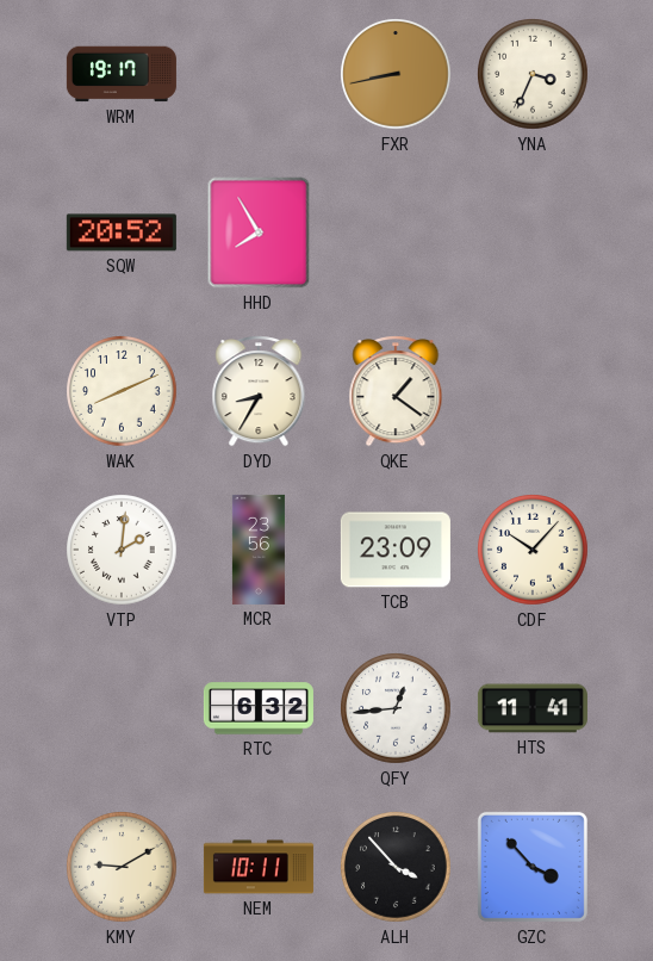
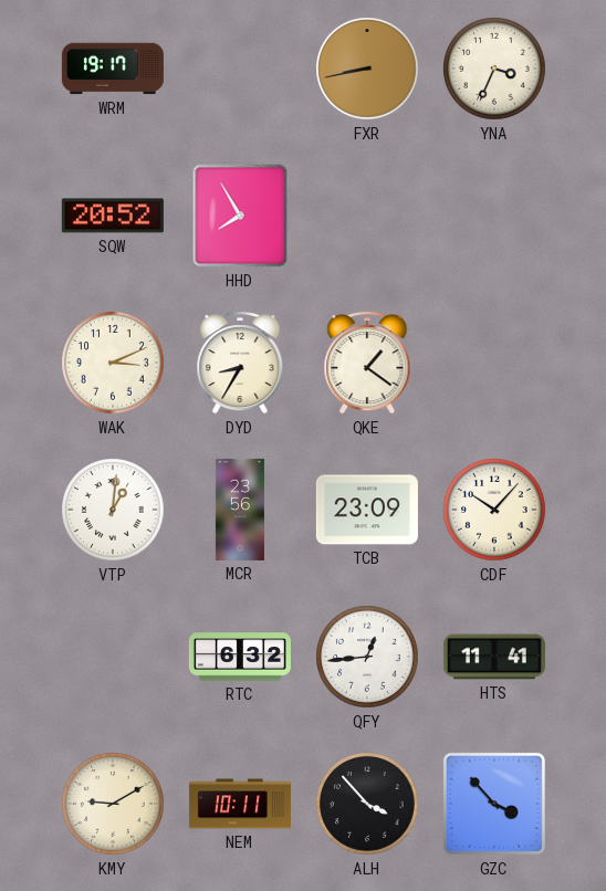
WAK: 8:11 -> 3:11 (113, 363)
VTP: 2:01 -> 1:01 (113, 510)
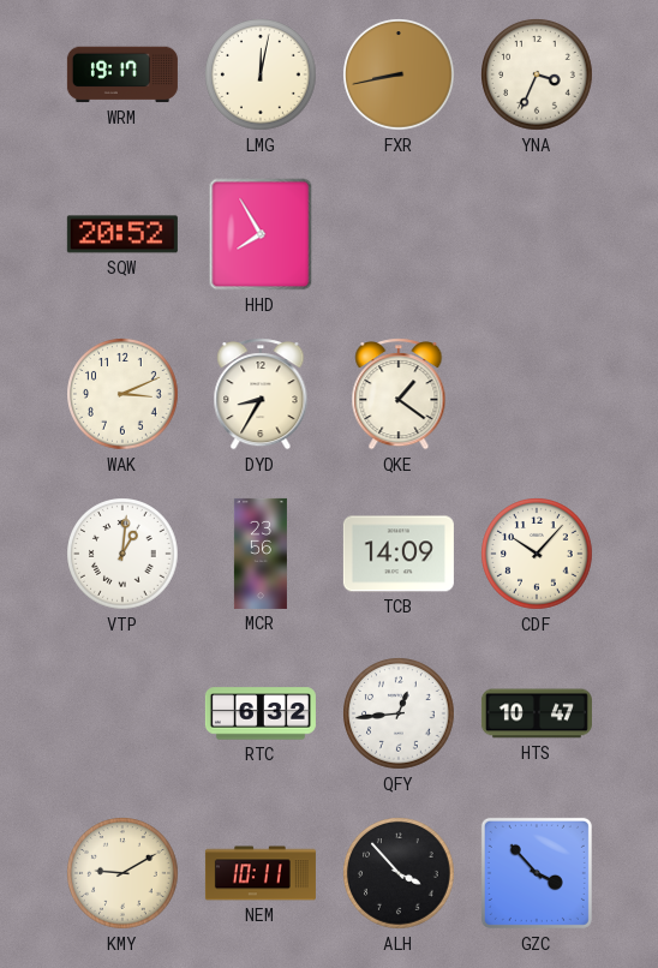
LMG: none -> 12:02 (261, 74)
TCB: 23:09 -> 14:09 (399, 554)
HTS: 11:41 -> 10:47 (537, 713)
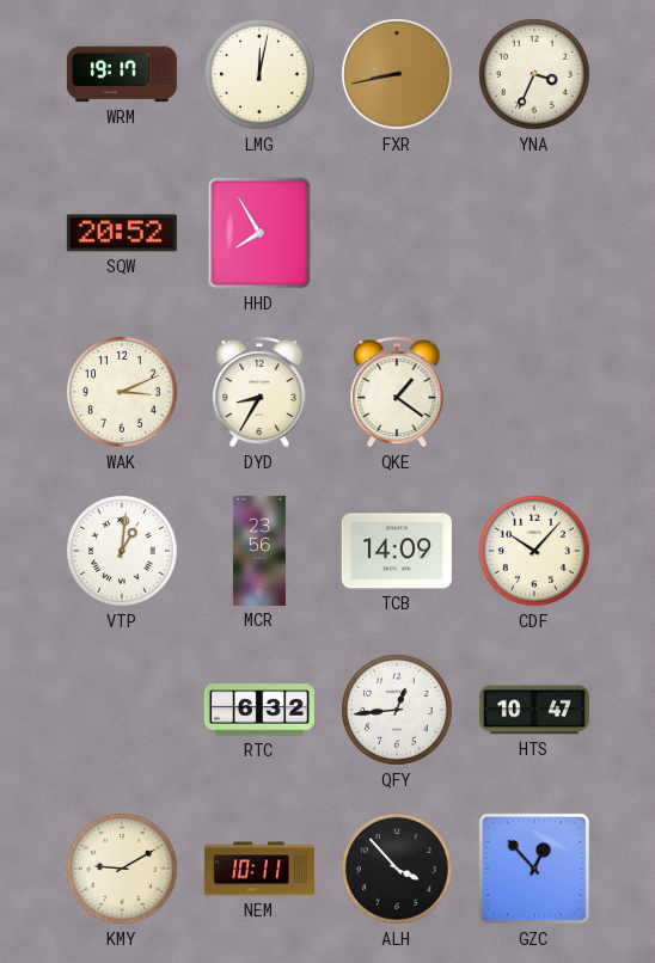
GZC: 3:53 -> 12:53 (534, 869)
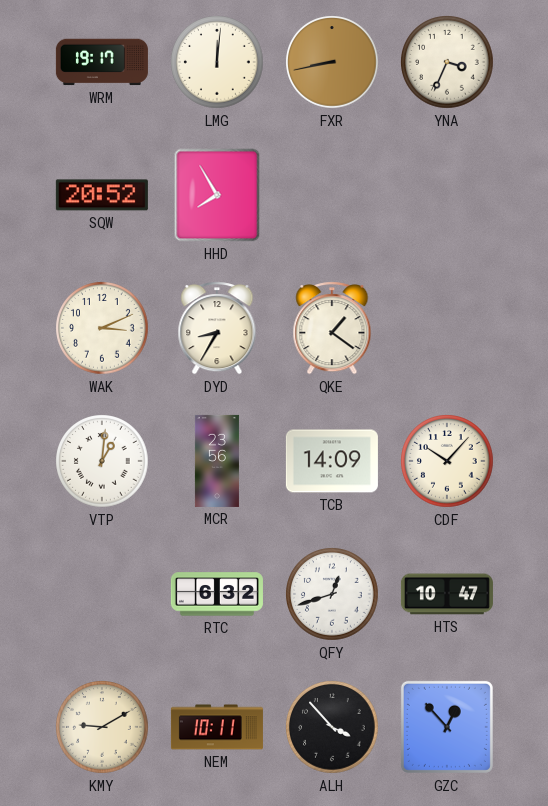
LMG: 12:02 -> 12:01 (217, 62)
QFY: 12:44 -> 12:42 (332, 594)
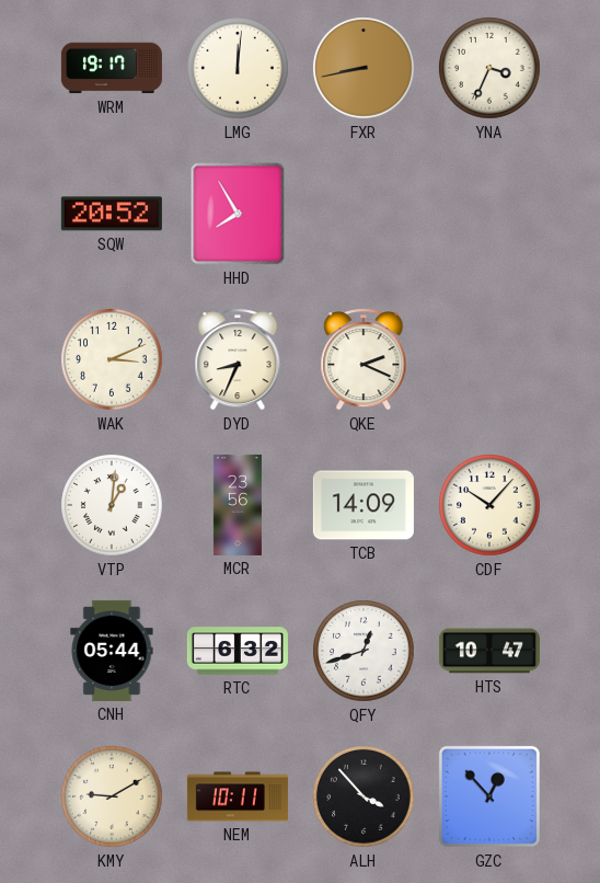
DYD: 8:35 -> 8:34 (238, 360)
QKE: 1:21 -> 2:19 (364, 360)
CNH: none -> 05:44 (112, 651)
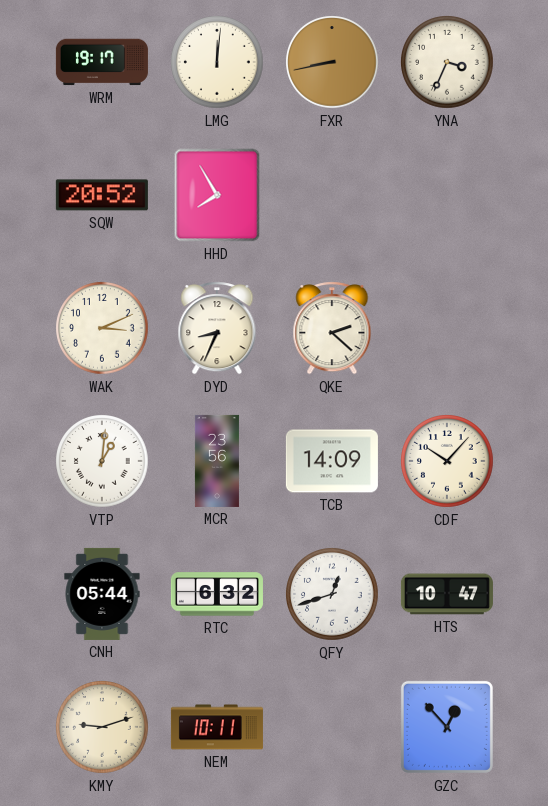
QKE: 2:19 -> 2:22 (332, 329)
KMY: 9:10 -> 9:12 (102, 727)
ALH: 3:53 -> none (364, 796)
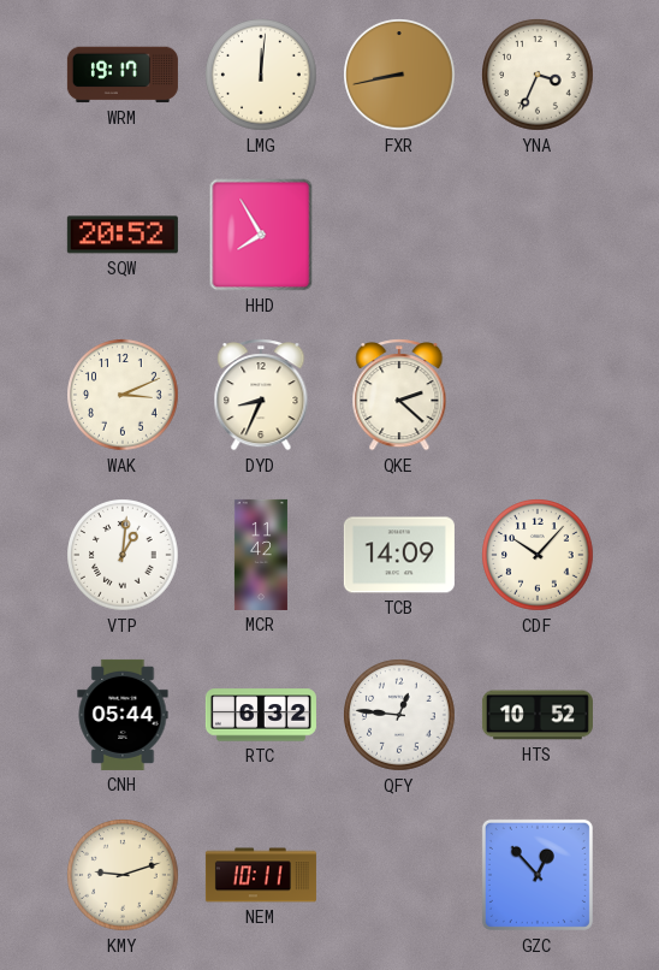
MCR: 23:56 -> 11:42 (261, 555)
QFY: 12:42 -> 12:46 (399, 715)
HTS: 10:47 -> 10:52 (538, 715)
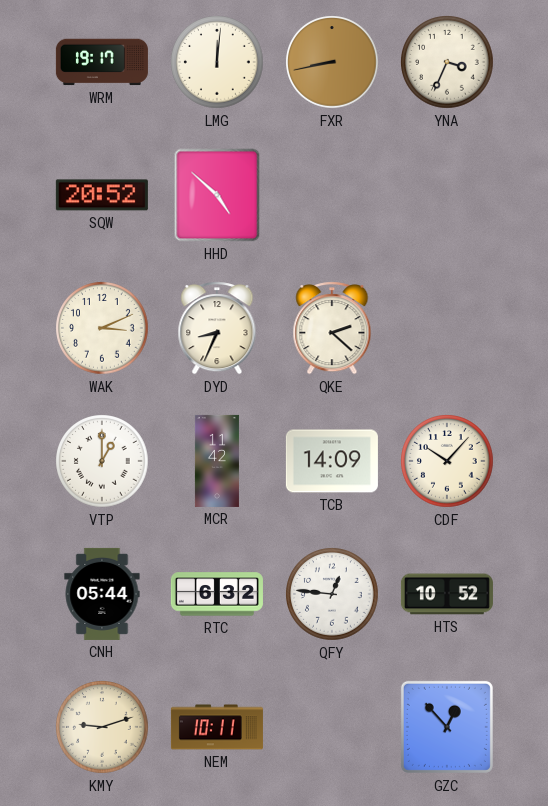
HHD: 7:55 -> 4:52 (217, 195)
VTP: 1:01 -> 1:00 (102, 461)
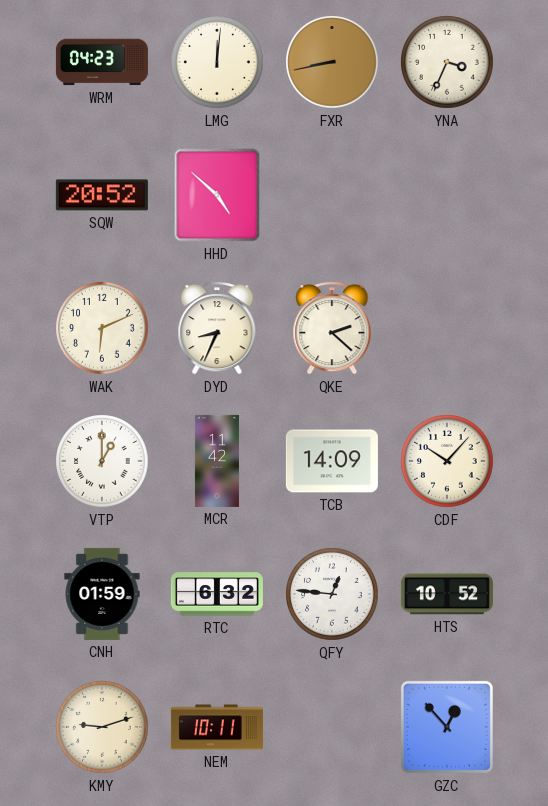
WRM: 19:17 -> 04:23 (102, 62)
WAK: 3:11 -> 6:11 (102, 328)
CNH: 05:44 -> 01:59 (102, 594)
